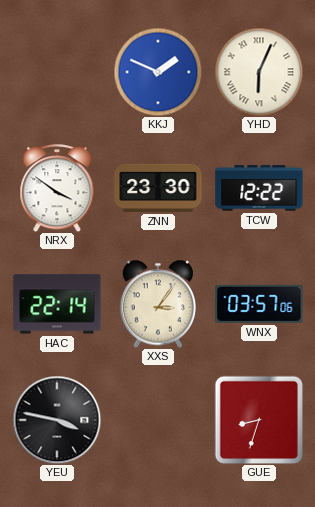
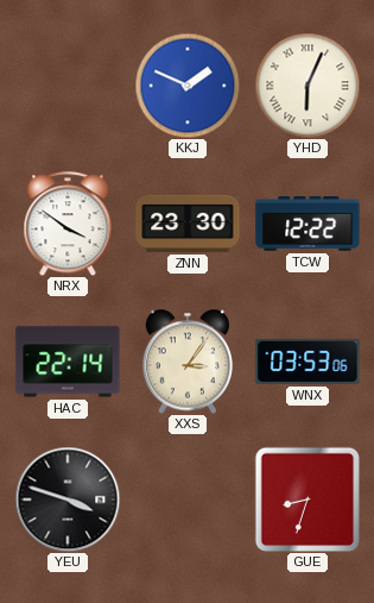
WNX: 03:57 -> 03:53 (308, 362)
YEU: 3:47 -> 3:48 (68, 500)
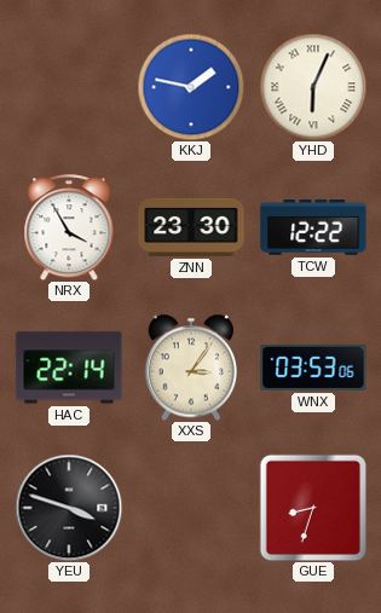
KKJ: 1:49 -> 1:47 (191, 87)
NRX: 3:51 -> 3:55 (69, 227)
